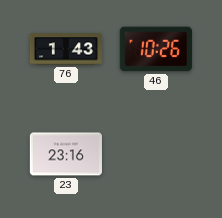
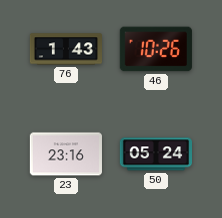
50: none -> 05:24 (155, 154)
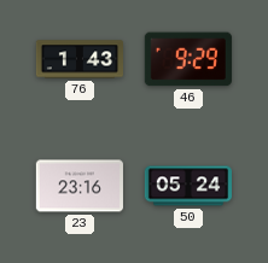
46: 10:26 -> 9:29 (188, 59)
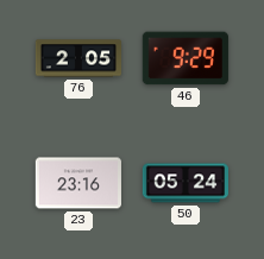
76: 1:43 -> 2:05 (77, 58)
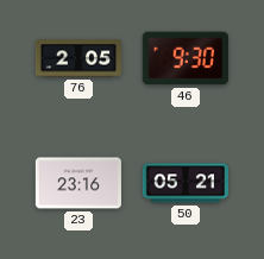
46: 9:29 -> 9:30 (186, 58)
50: 05:24 -> 05:21 (184, 183)
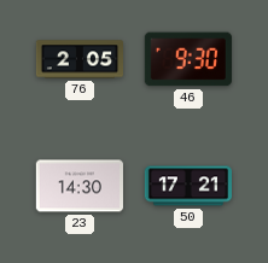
23: 23:16 -> 14:30 (80, 186)
50: 05:21 -> 17:21 (187, 186)
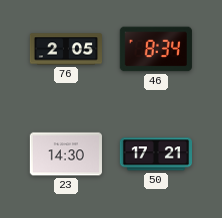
46: 9:30 -> 8:34 (156, 49)
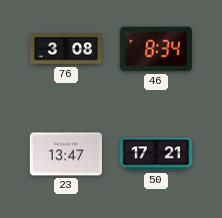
76: 2:05 -> 3:08 (65, 49)
23: 14:30 -> 13:47 (66, 154)
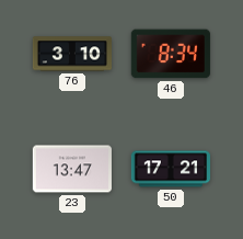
76: 3:08 -> 3:10 (71, 54)
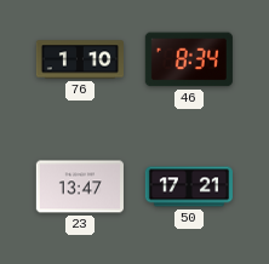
76: 3:10 -> 1:10 (79, 59)
